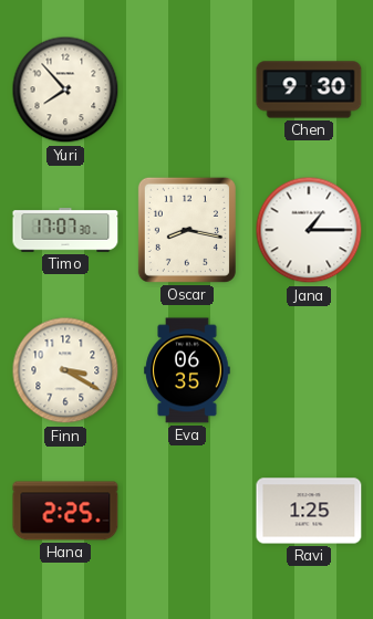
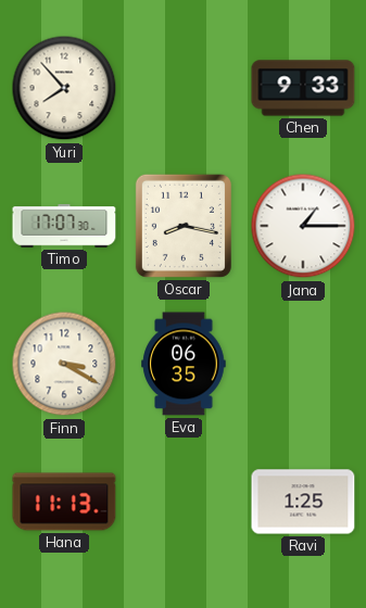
Chen: 9:30 -> 9:33 (303, 88)
Hana: 2:25 -> 11:13 (64, 502)
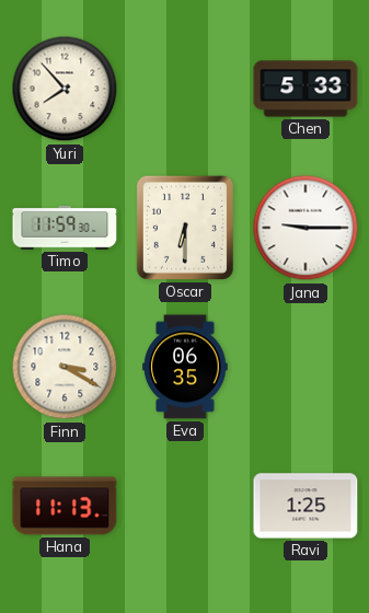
Chen: 9:33 -> 5:33 (305, 89)
Timo: 17:07 -> 11:59 (65, 228)
Oscar: 8:17 -> 6:30 (185, 228)
Jana: 1:15 -> 9:15 (305, 228)
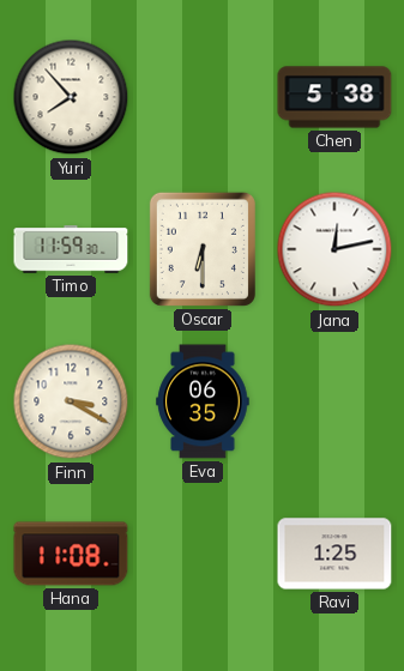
Chen: 5:33 -> 5:38 (334, 97)
Jana: 9:15 -> 12:13 (334, 249)
Hana: 11:13 -> 11:08 (71, 554)
